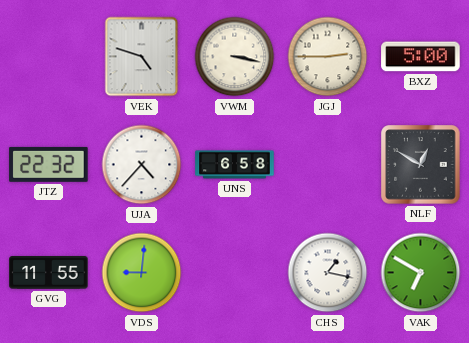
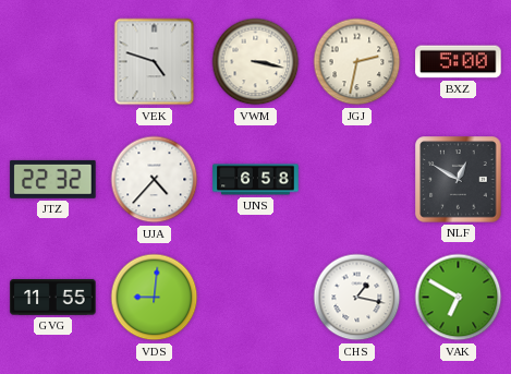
JGJ: 2:45 -> 2:32 (357, 62)
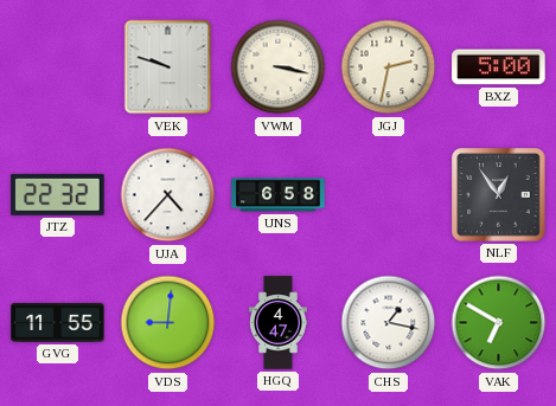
VEK: 4:48 -> 9:48 (168, 67)
NLF: 12:50 -> 12:54 (499, 195)
HGQ: none -> 4:47 (277, 323)
